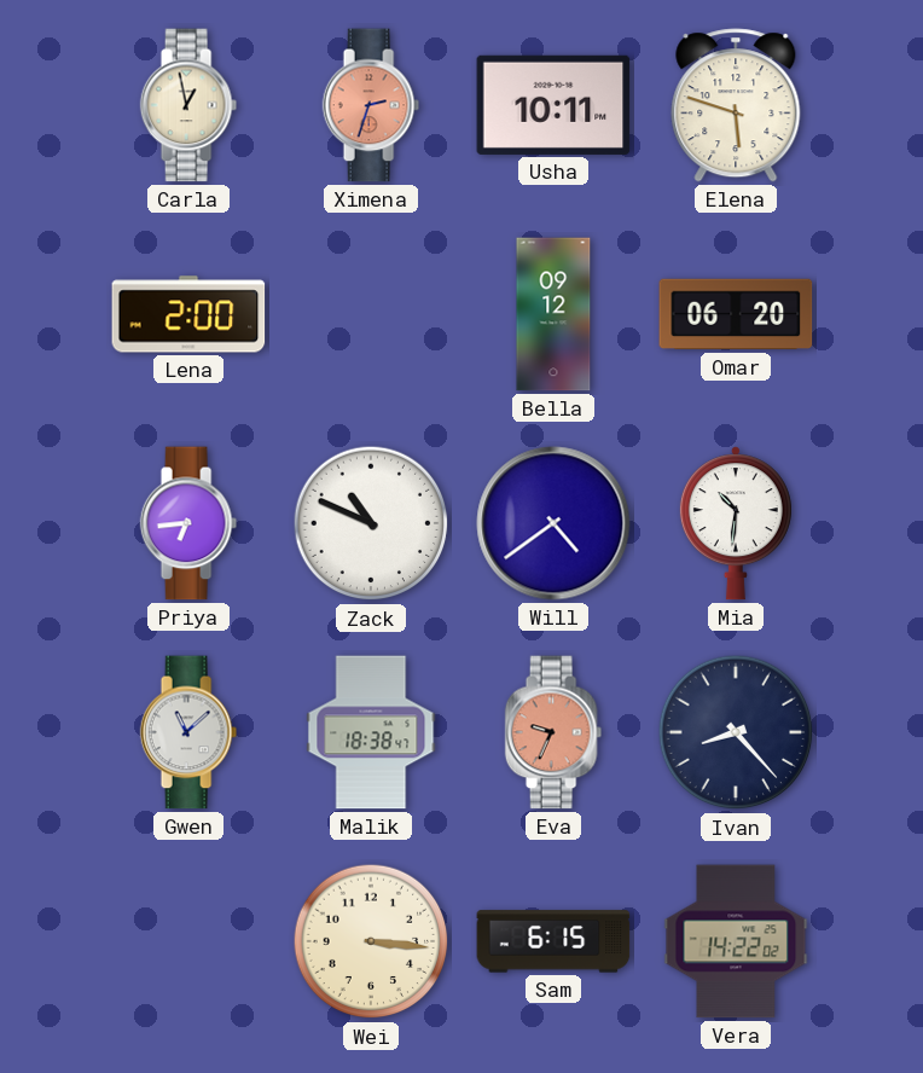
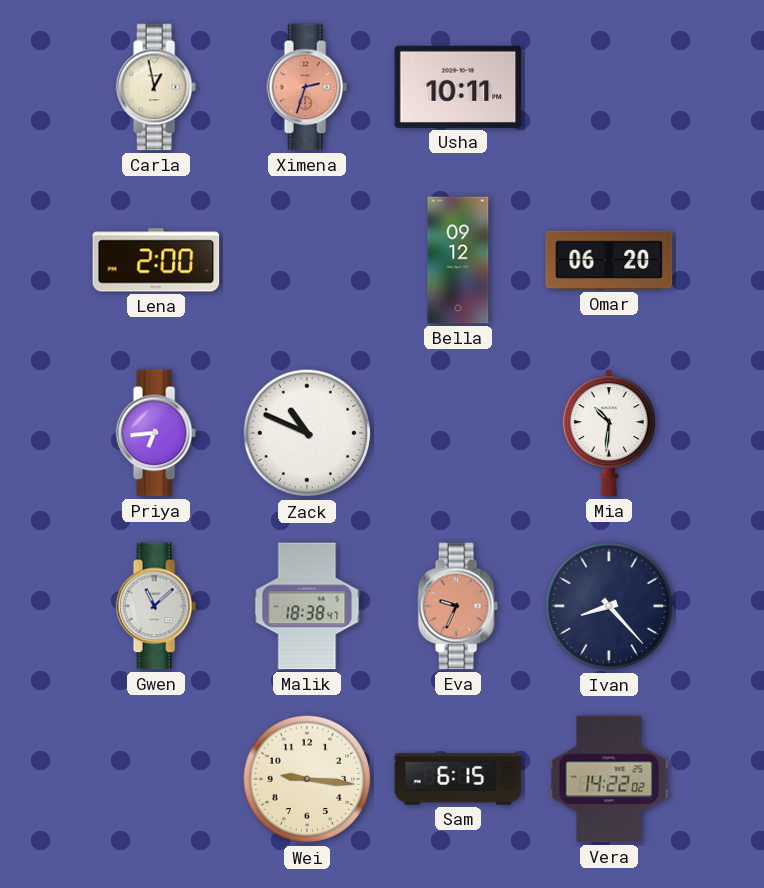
Elena: 5:48 -> none (736, 105)
Will: 4:39 -> none (553, 523)
Wei: 3:16 -> 9:16 (307, 779)
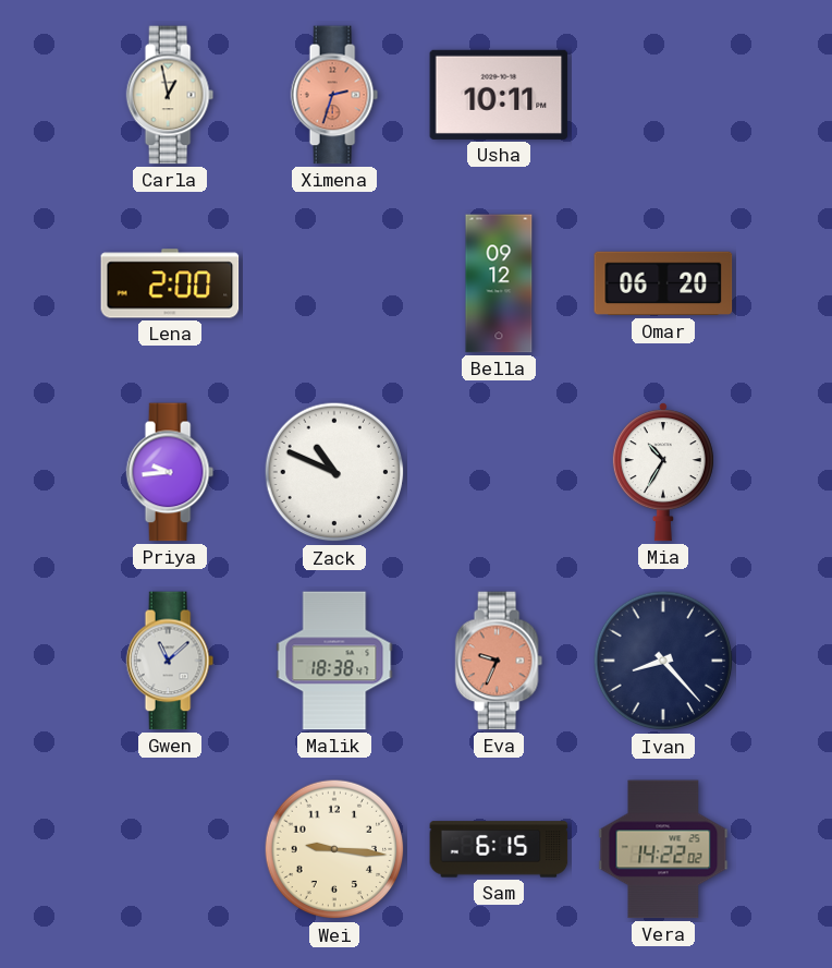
Priya: 6:44 -> 9:44 (170, 472)
Mia: 10:31 -> 10:35 (663, 472)
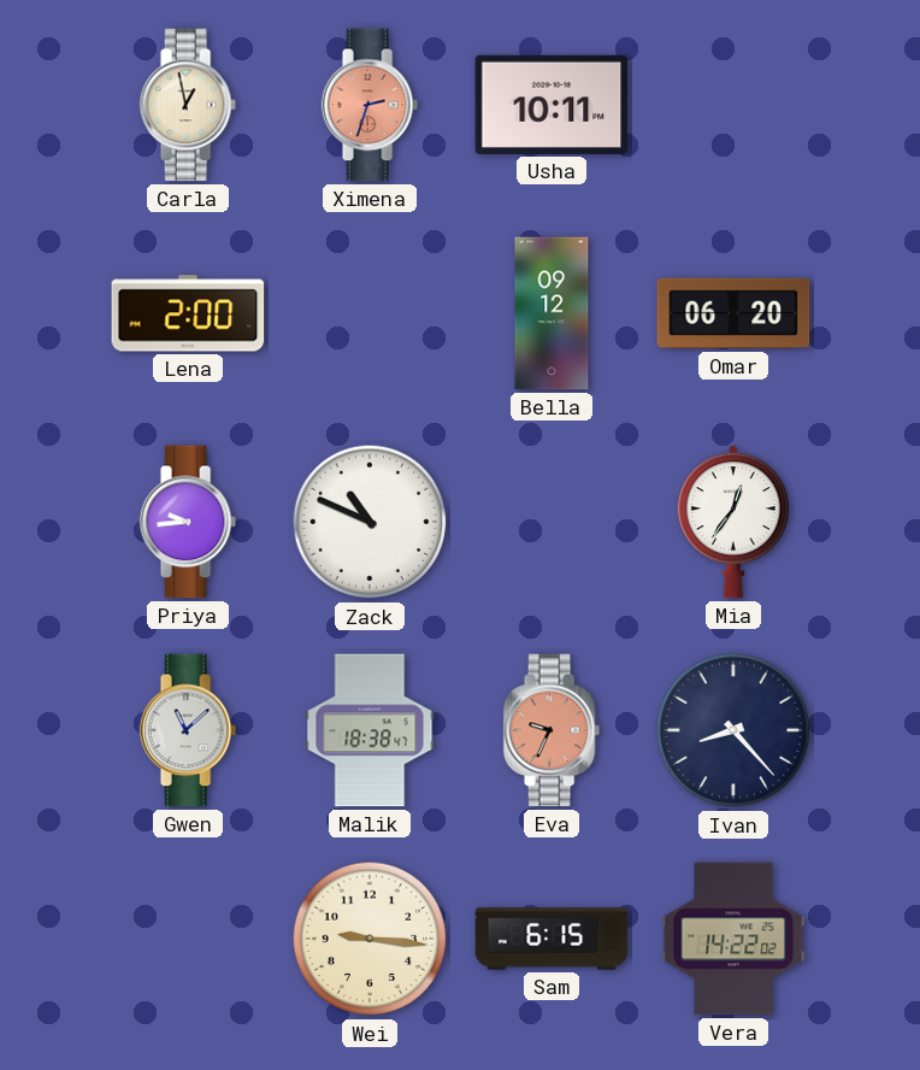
Mia: 10:35 -> 12:36 (733, 522)
